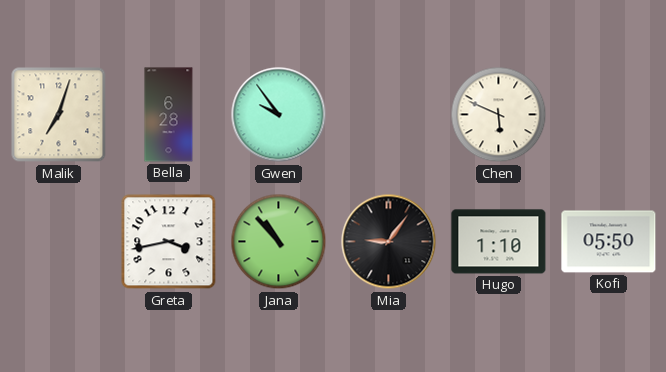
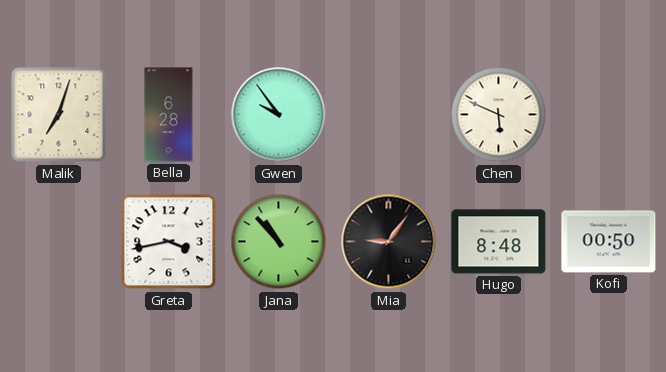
Hugo: 1:10 -> 8:48 (499, 242)
Kofi: 05:50 -> 00:50 (609, 242)
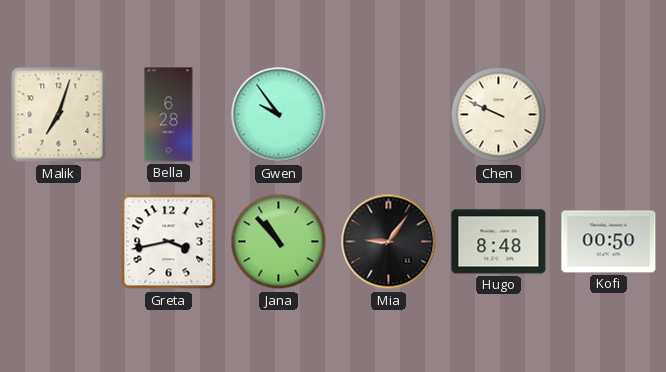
Chen: 5:49 -> 9:49 (499, 115)
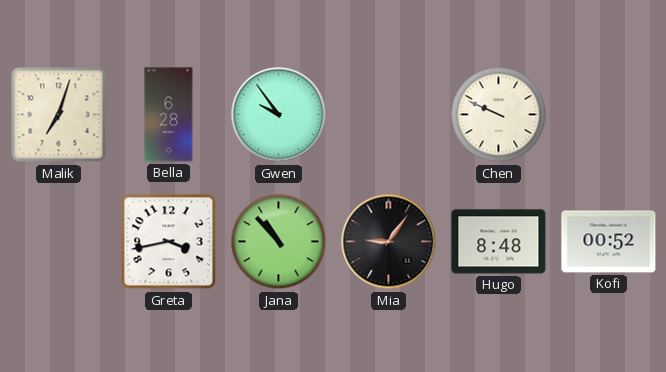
Kofi: 00:50 -> 00:52 (609, 242)
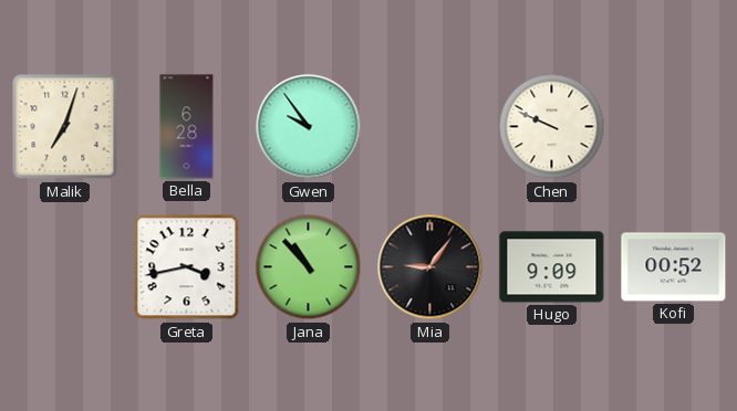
Hugo: 8:48 -> 9:09 (552, 267)
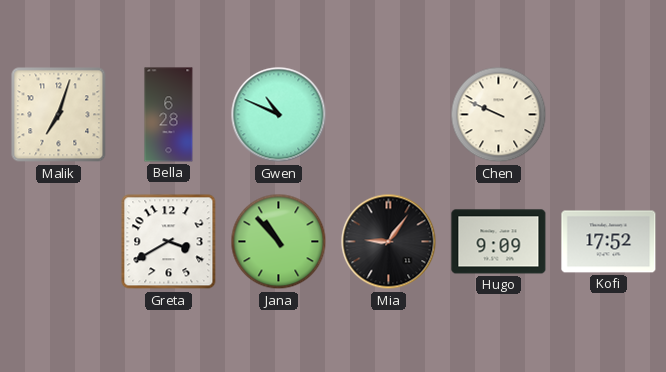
Gwen: 9:54 -> 10:49 (279, 115)
Greta: 3:43 -> 3:40 (169, 242)
Kofi: 00:52 -> 17:52 (609, 242)
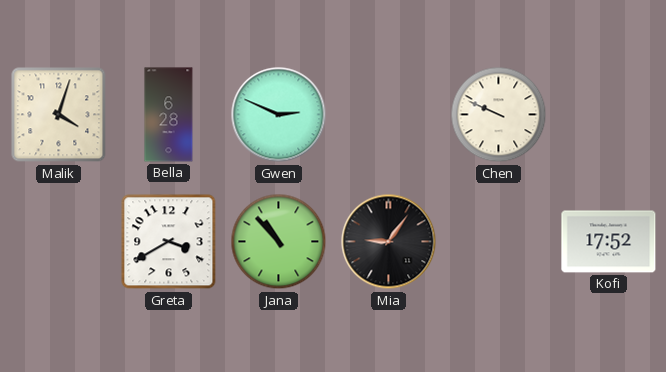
Malik: 7:03 -> 4:03 (59, 115)
Gwen: 10:49 -> 2:49 (279, 115)
Hugo: 9:09 -> none (499, 242)
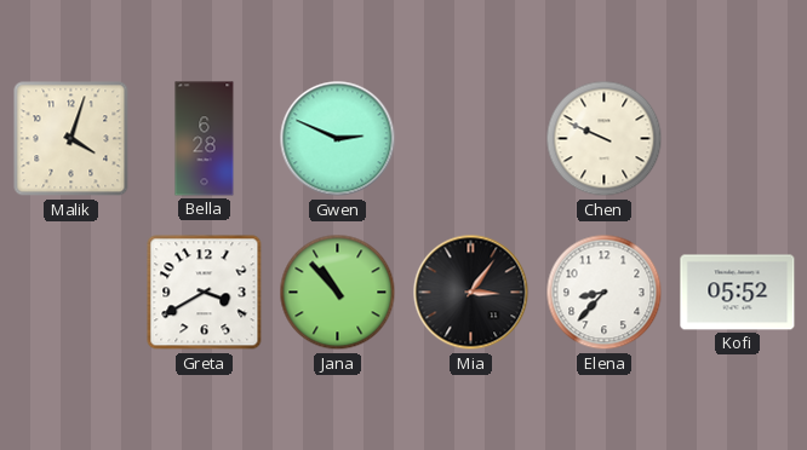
Mia: 9:06 -> 3:06 (471, 293)
Elena: none -> 8:37 (605, 293)
Kofi: 17:52 -> 05:52 (738, 293)
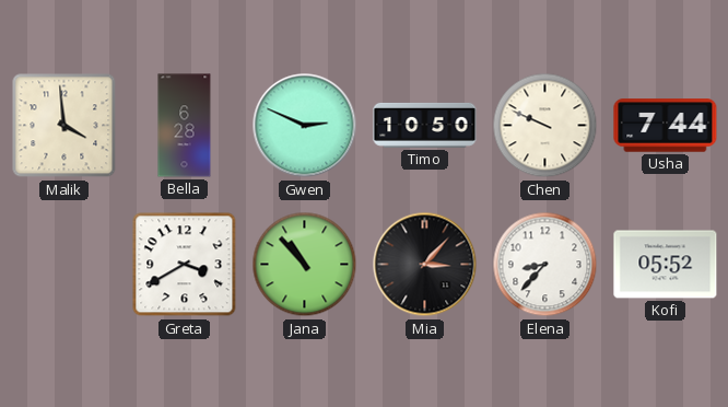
Malik: 4:03 -> 3:59 (64, 126)
Timo: none -> 10:50 (425, 125)
Usha: none -> 7:44 (666, 126)
Mia: 3:06 -> 3:07 (425, 265)
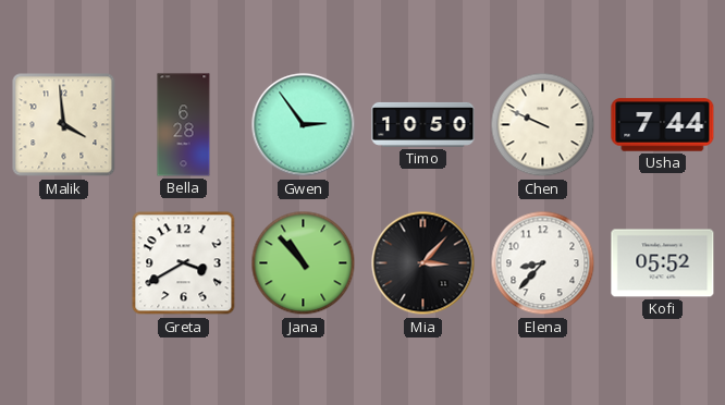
Gwen: 2:49 -> 2:54 (304, 125)
